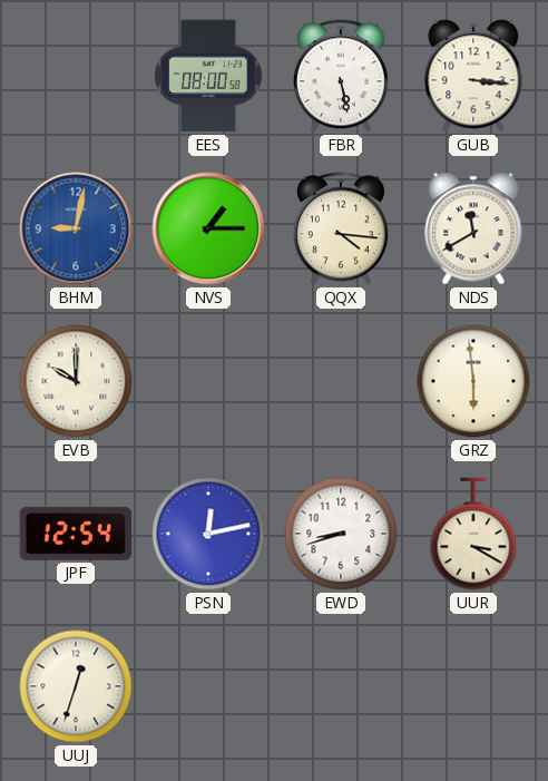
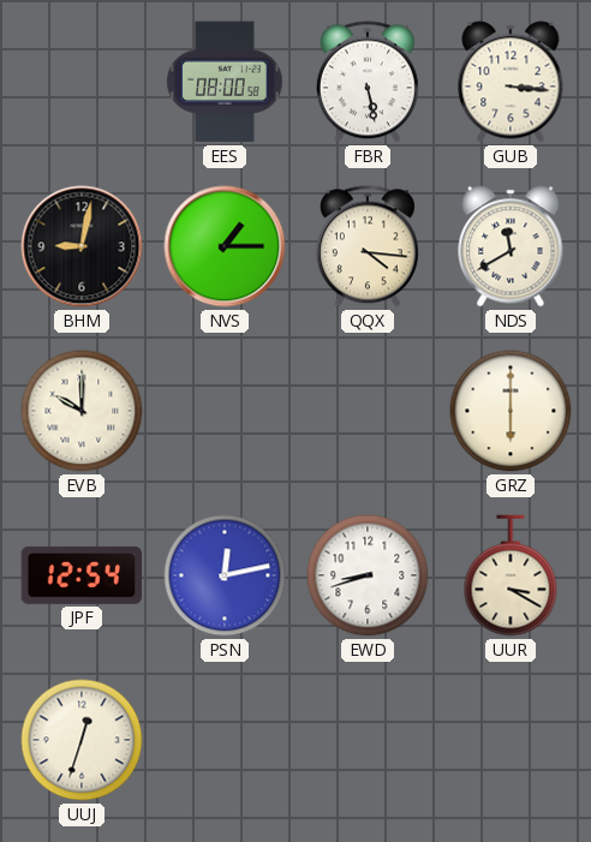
BHM dial: blue -> black (82, 246)
GRZ: 5:59 -> 6:00 (511, 411)
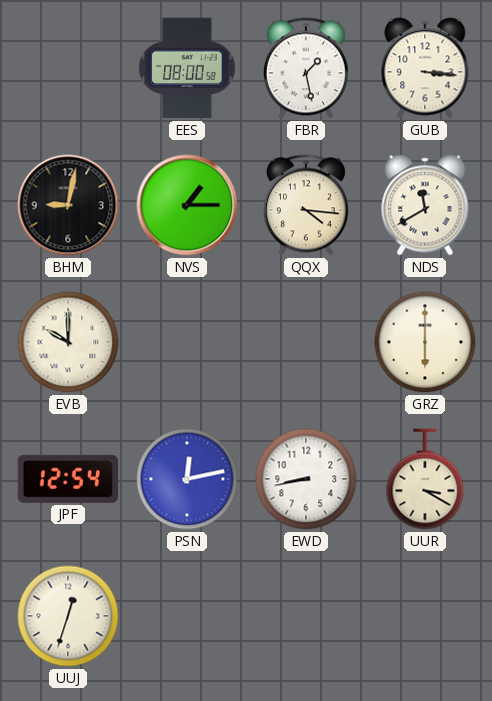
FBR: 5:28 -> 1:28 (306, 68)
EWD: 8:42 -> 8:43 (306, 479)
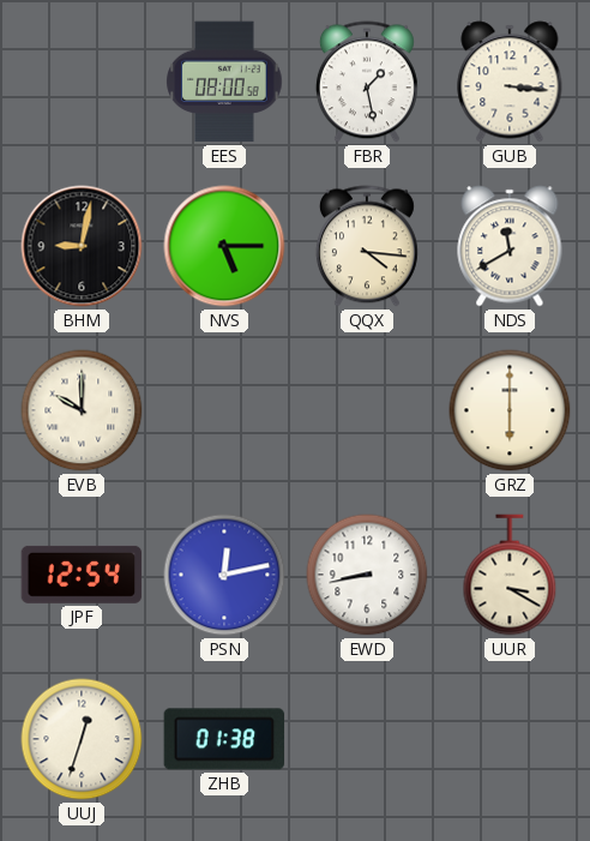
NVS: 1:15 -> 5:15 (224, 246)
ZHB: none -> 01:38 (224, 739)
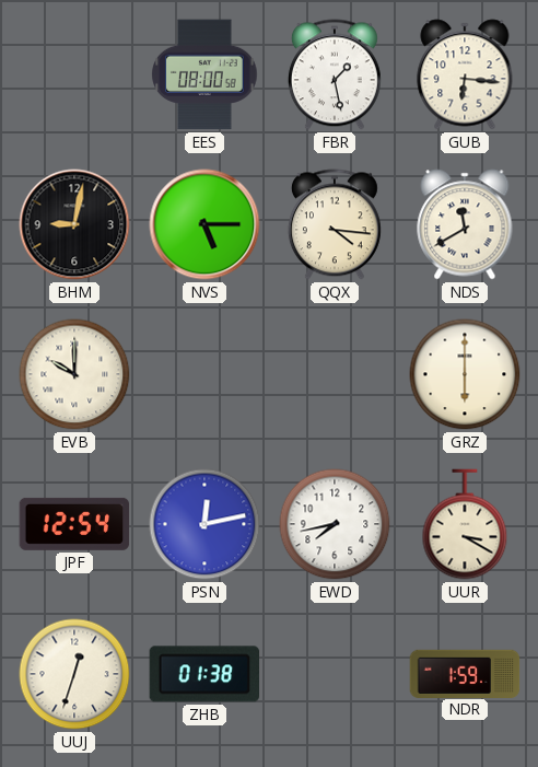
GUB: 3:16 -> 6:16 (465, 74)
EWD: 8:43 -> 7:43 (335, 524)
NDR: none -> 1:59 (465, 673)
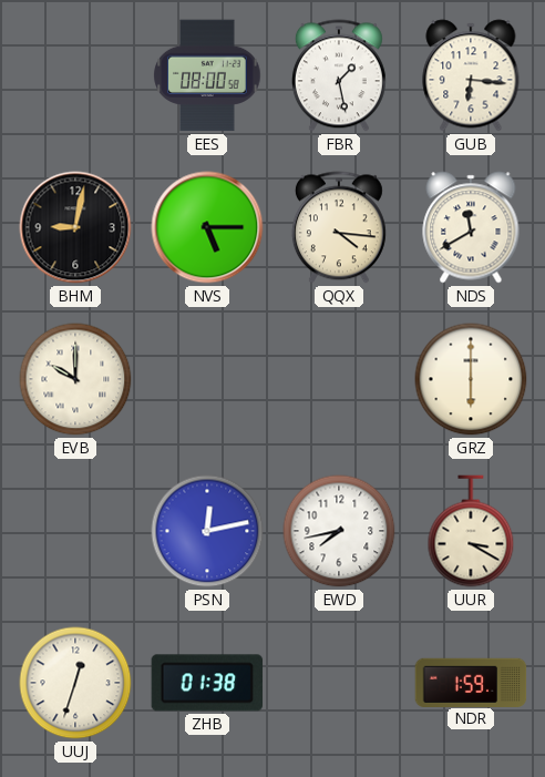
JPF: 12:54 -> none (74, 524)
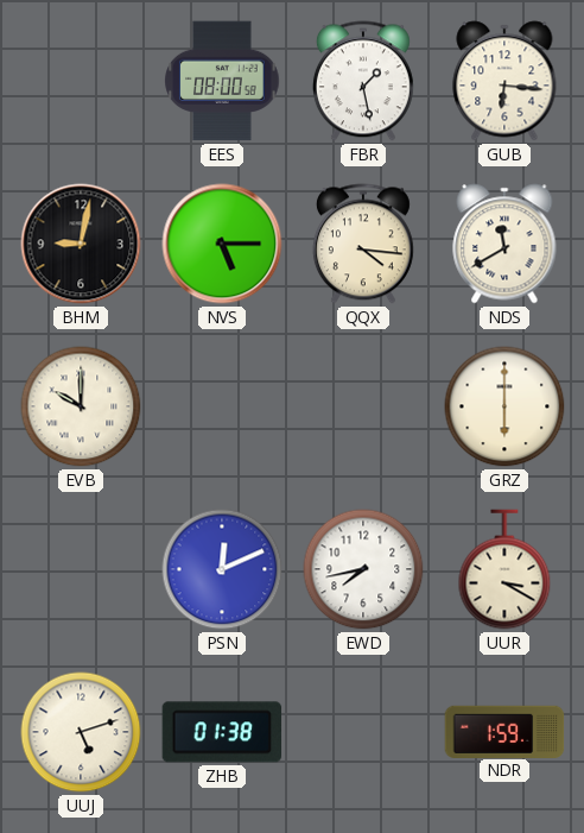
PSN: 12:13 -> 12:11 (222, 569)
UUJ: 12:33 -> 5:12 (81, 732)
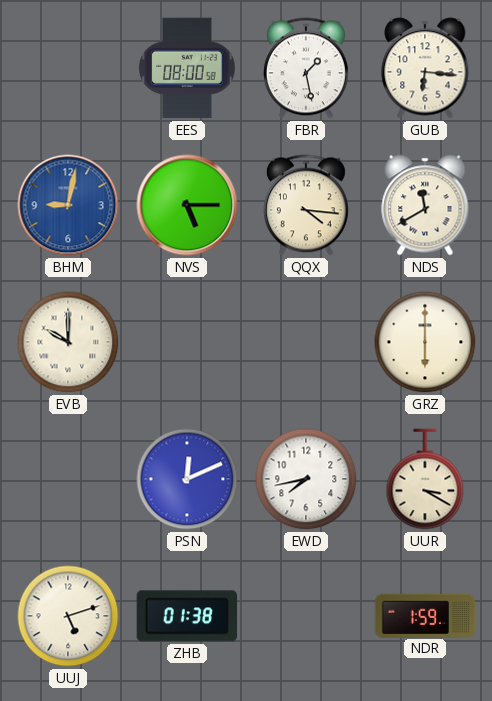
BHM dial: black -> blue (68, 205)
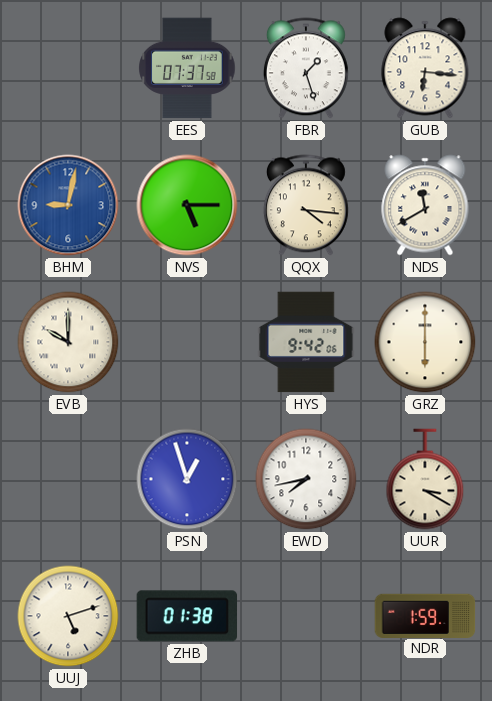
EES: 08:00 -> 07:37 (187, 68)
FBR: 1:28 -> 1:27 (306, 68)
HYS: none -> 9:42 (306, 342)
PSN: 12:11 -> 12:57 (187, 479)
